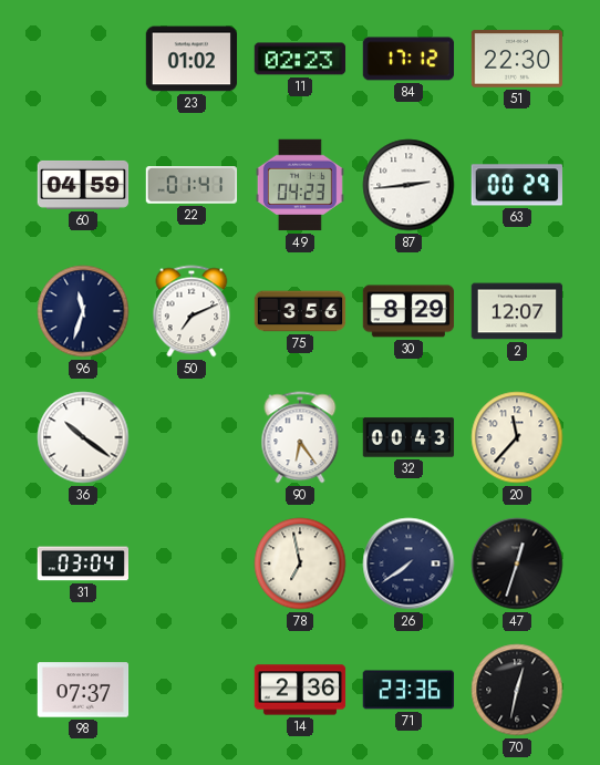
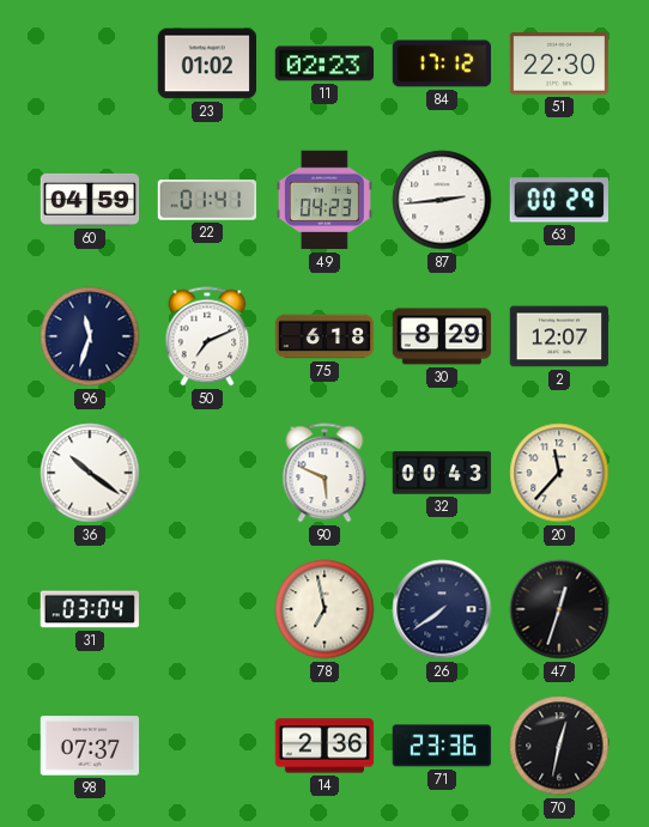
75: 3:56 -> 6:18 (324, 336)
90: 6:24 -> 5:49 (324, 473)
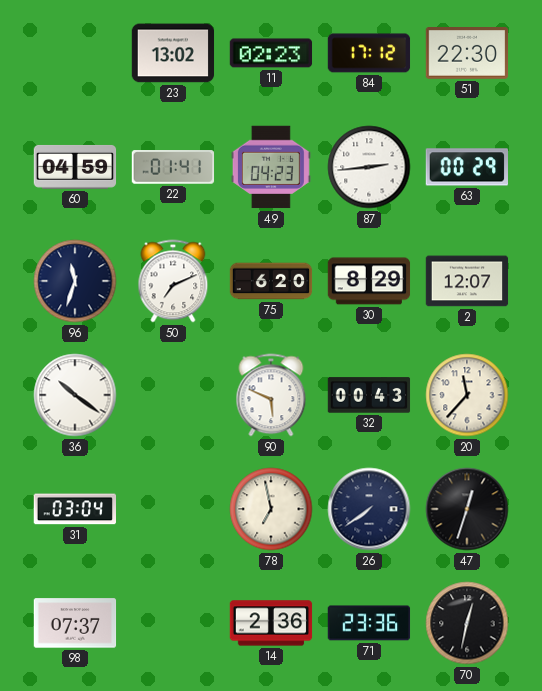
23: 01:02 -> 13:02 (173, 53)
75: 6:18 -> 6:20 (271, 281)
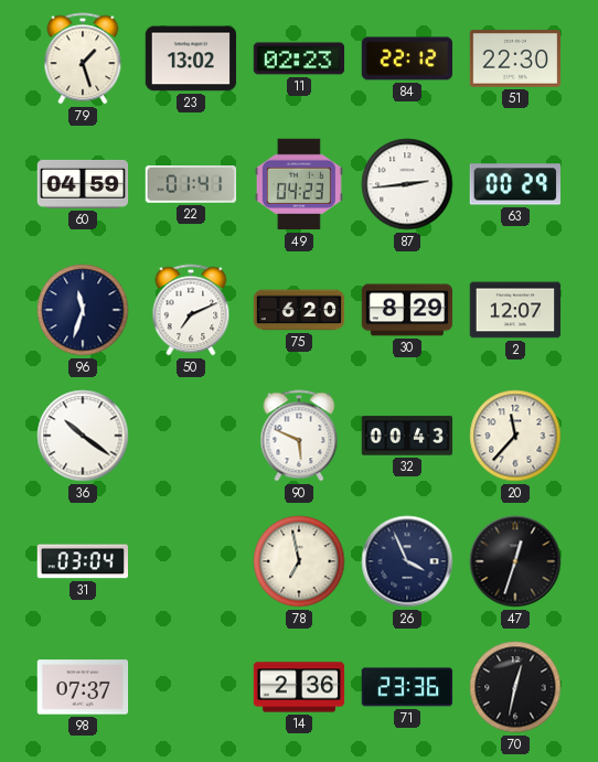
79: none -> 1:27 (83, 58)
84: 17:12 -> 22:12 (407, 58)
26: 7:39 -> 3:56 (407, 561)
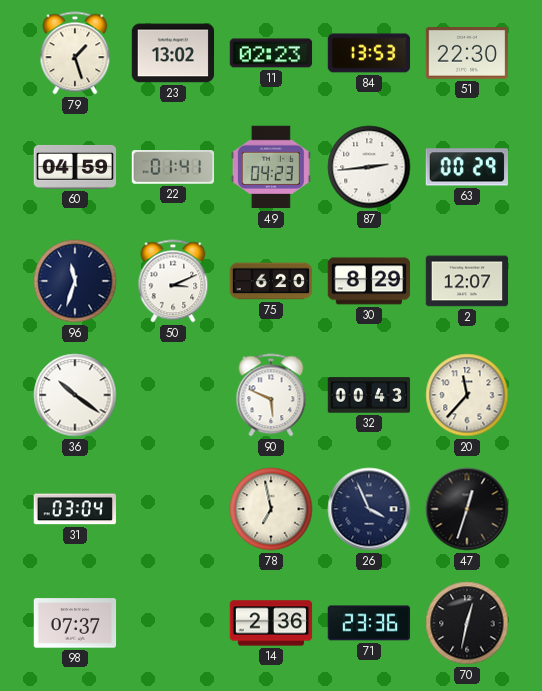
84: 22:12 -> 13:53 (369, 53)
50: 7:11 -> 3:11 (173, 281)
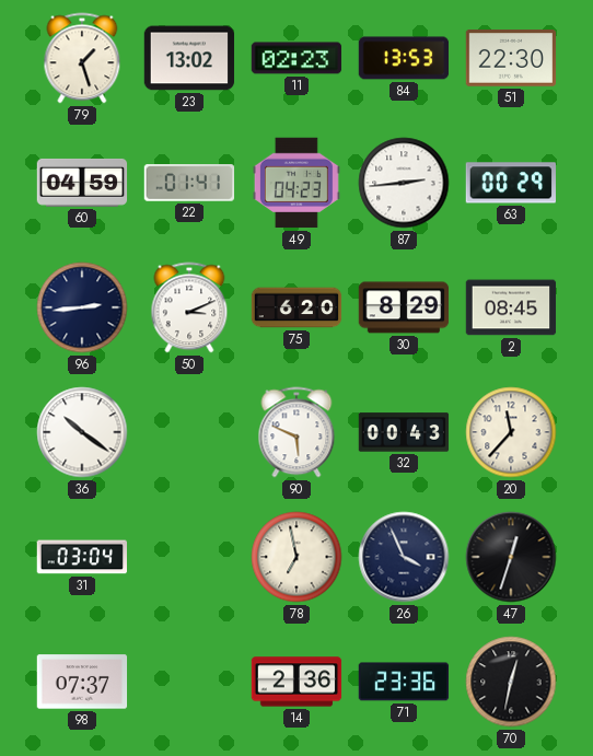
96: 11:33 -> 2:44 (82, 307)
2: 12:07 -> 08:45 (511, 307)
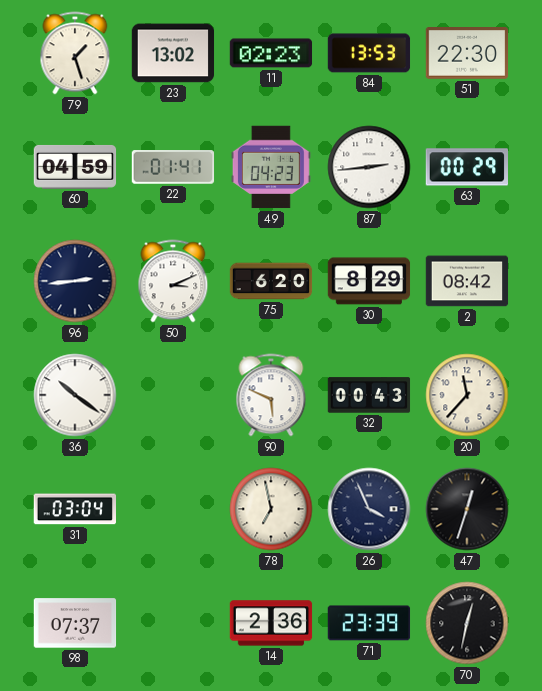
2: 08:45 -> 08:42 (467, 281)
71: 23:36 -> 23:39 (369, 623)
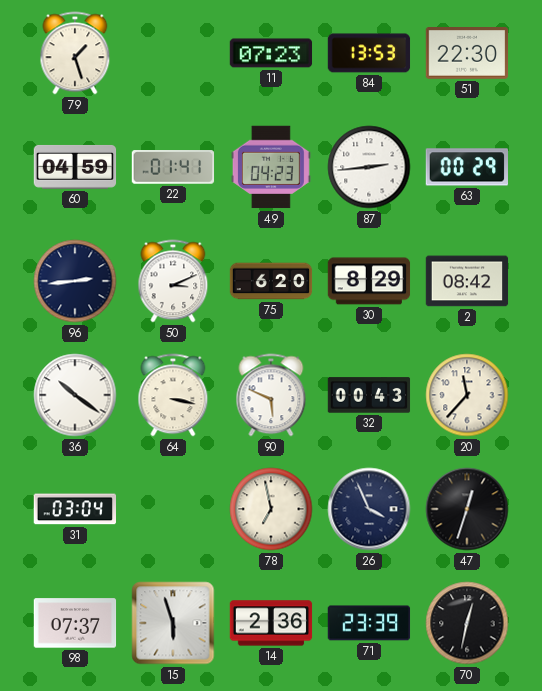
23: 13:02 -> none (173, 53)
11: 02:23 -> 07:23 (271, 53)
64: none -> 3:17 (173, 395)
15: none -> 5:57 (173, 623)
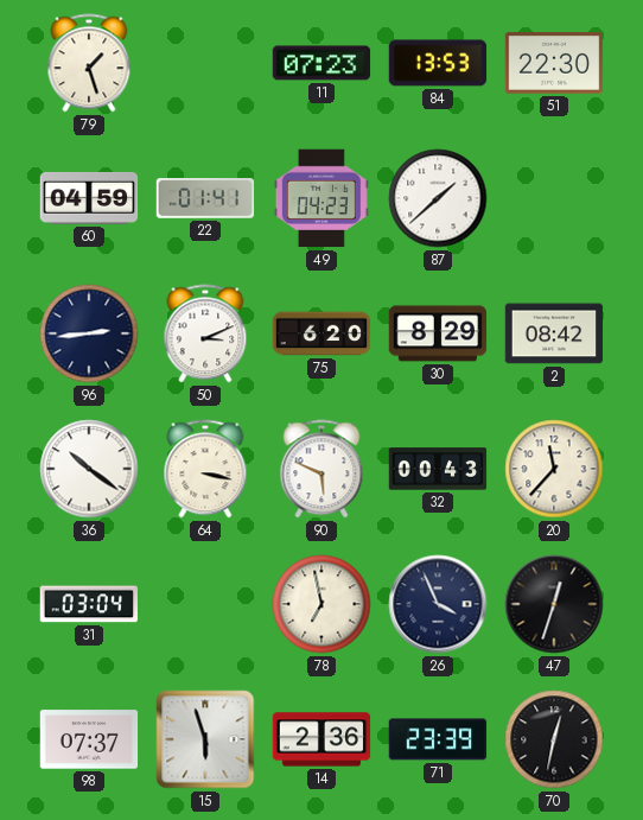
87: 2:44 -> 1:38 (438, 198)
63: 00:29 -> none (466, 167)
